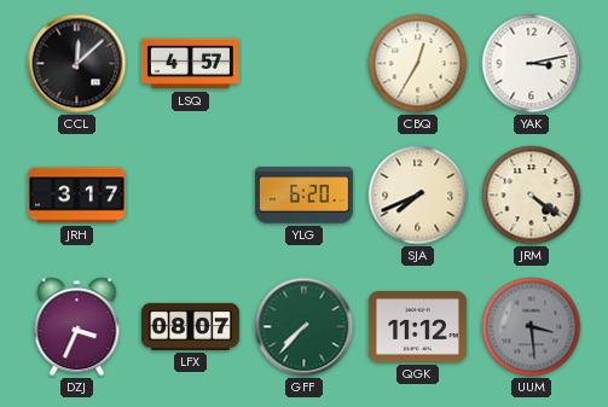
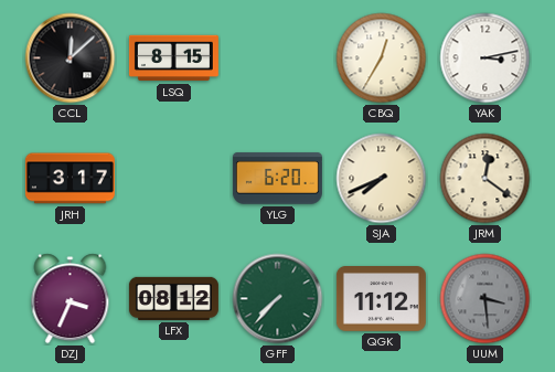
LSQ: 4:57 -> 8:15 (173, 59)
JRM: 4:21 -> 12:21 (485, 179)
LFX: 08:07 -> 08:12 (173, 298)
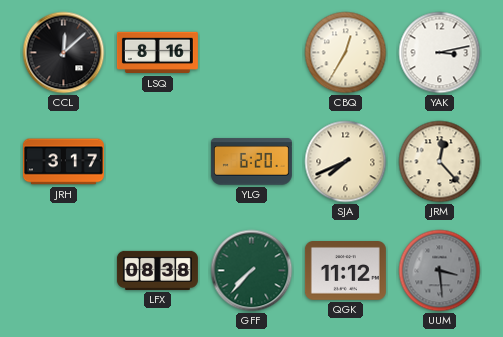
LSQ: 8:15 -> 8:16 (157, 53)
JRM: 12:21 -> 12:23 (440, 162)
DZJ: 3:34 -> none (71, 299)
LFX: 08:12 -> 08:38 (157, 270)
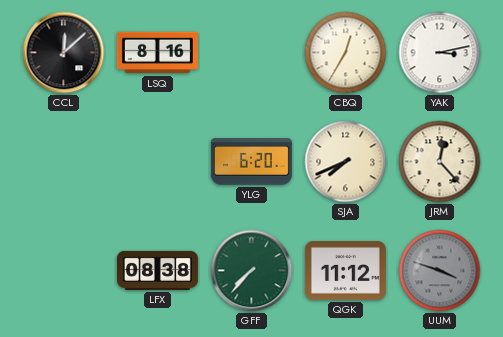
JRH: 3:17 -> none (63, 162)
UUM: 3:29 -> 3:48 (440, 271)
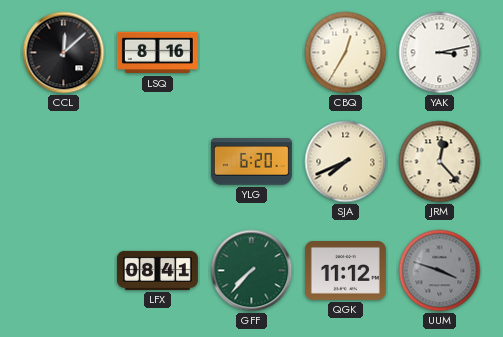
LFX: 08:38 -> 08:41 (157, 270)
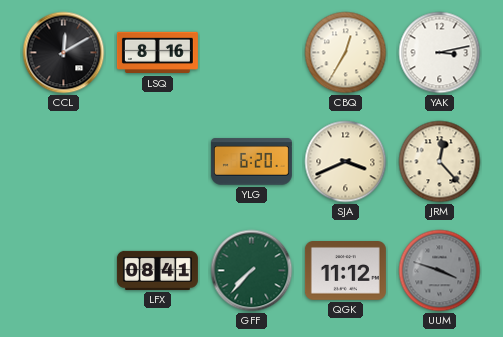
CCL: 12:08 -> 12:10 (64, 53)
SJA: 7:41 -> 3:41 (346, 162)
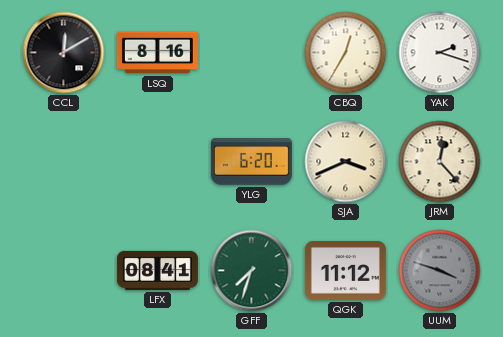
YAK: 3:13 -> 2:18 (440, 53)
GFF: 7:37 -> 7:33 (252, 271)
